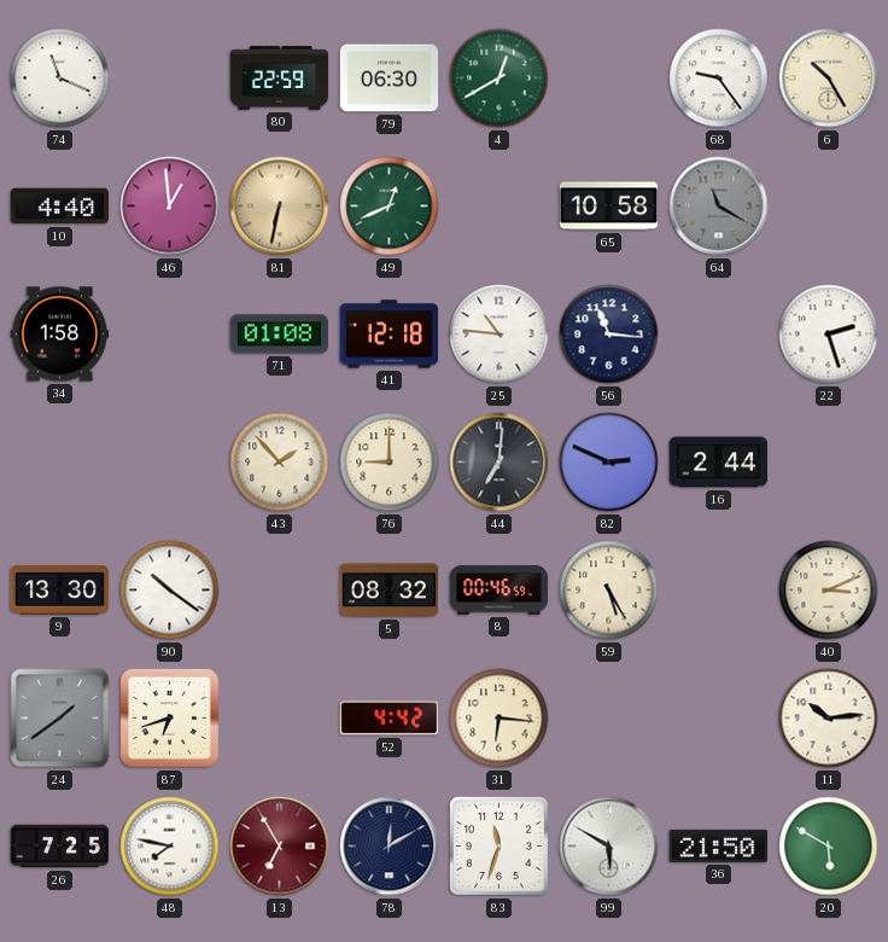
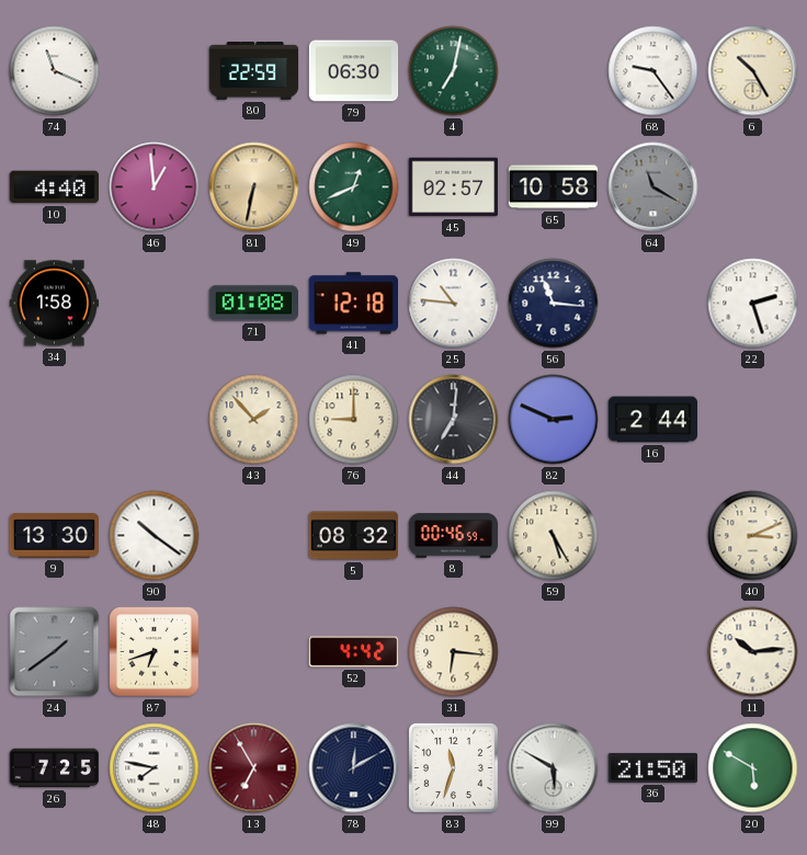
4: 12:40 -> 7:02 (454, 71)
45: none -> 02:57 (454, 187)
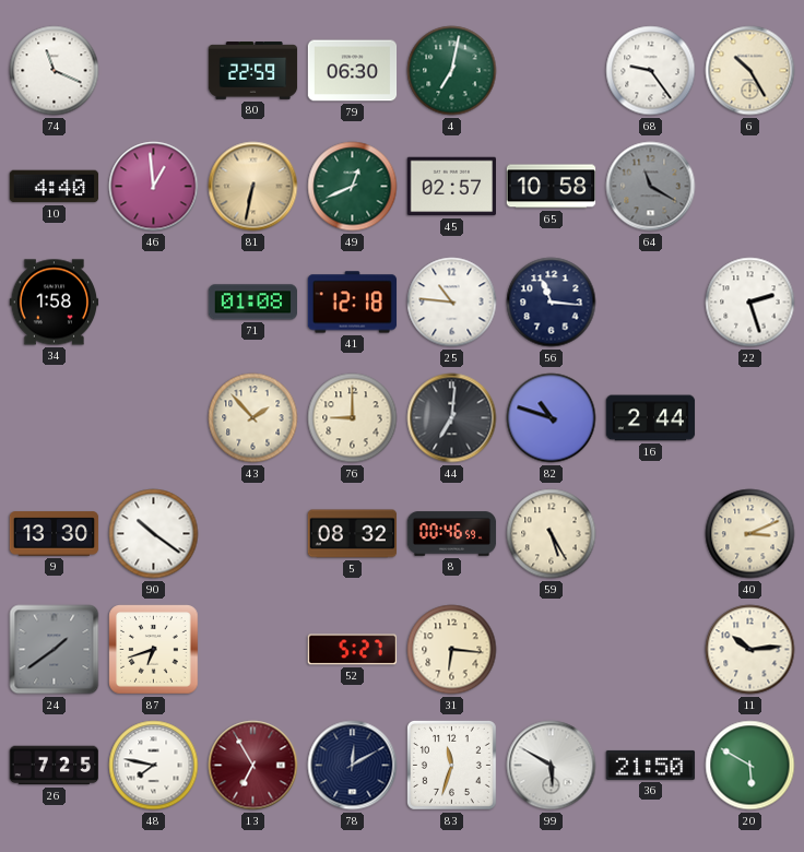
82: 2:49 -> 10:48 (552, 418)
52: 4:42 -> 5:27 (353, 650)
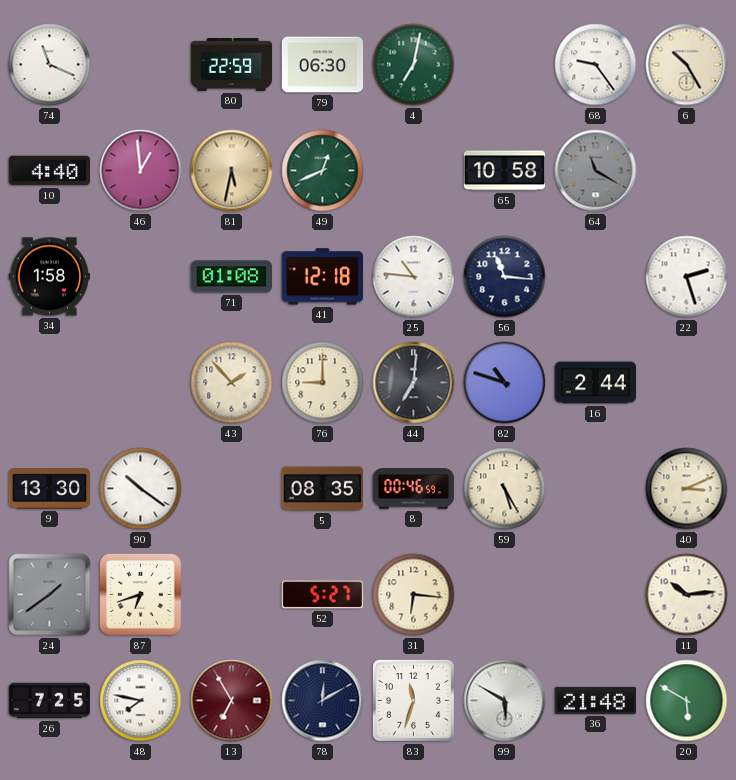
81: 6:32 -> 5:32 (232, 171)
45: 02:57 -> none (452, 187)
5: 08:32 -> 08:35 (323, 489)
36: 21:50 -> 21:48 (596, 700)
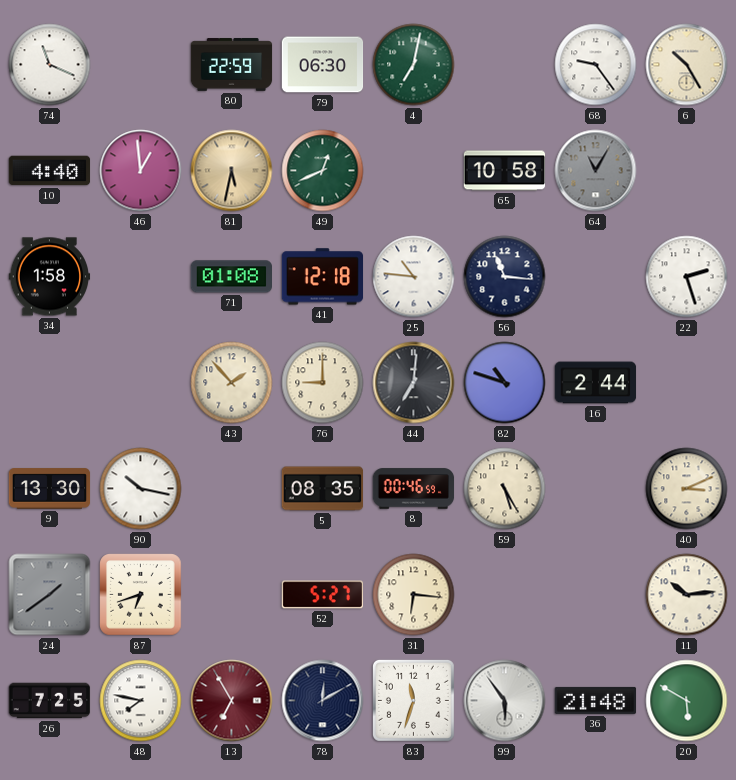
64: 11:20 -> 11:05 (596, 171)
90: 10:21 -> 10:17 (141, 489)
99: 5:50 -> 5:54 (505, 701)
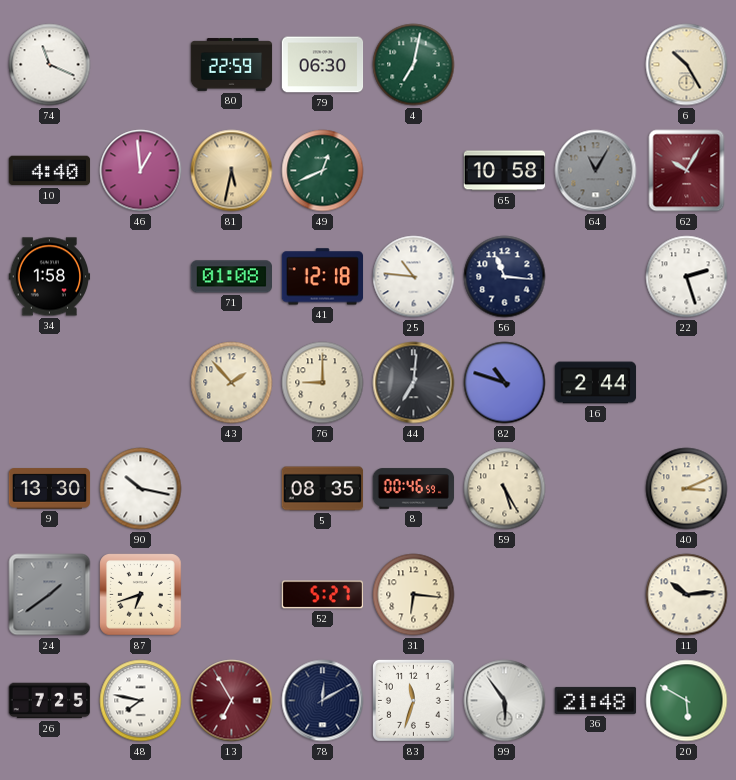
68: 9:24 -> none (596, 65)
62: none -> 10:05 (687, 171)
